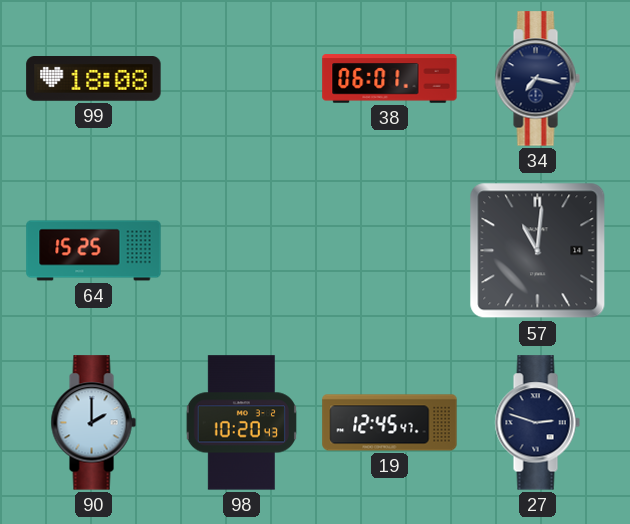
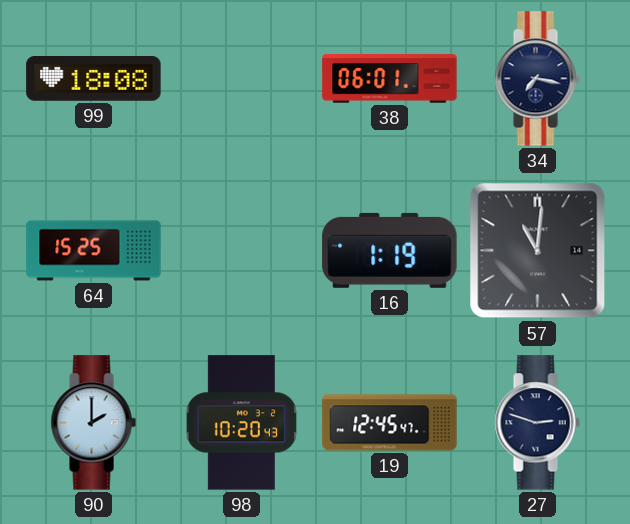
16: none -> 1:19 (390, 250)
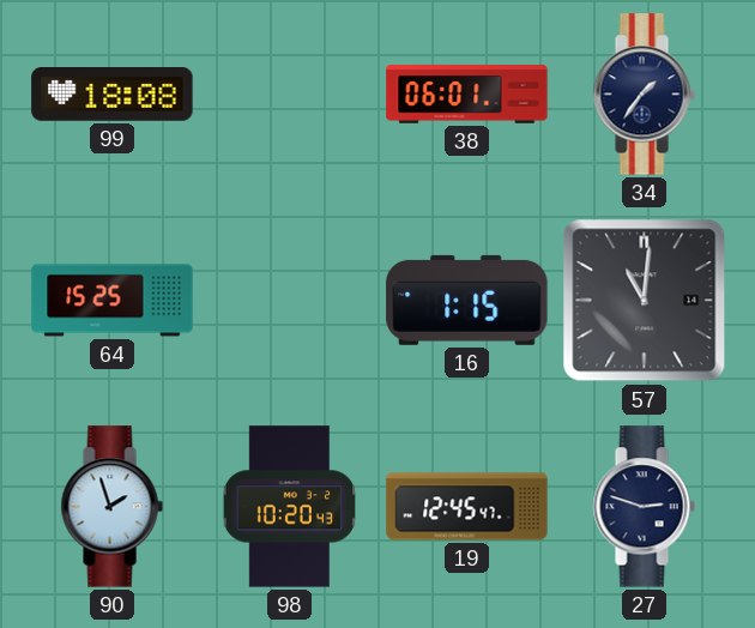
34: 7:17 -> 1:36 (644, 95)
16: 1:19 -> 1:15 (467, 300)
90: 2:00 -> 1:57 (111, 507)
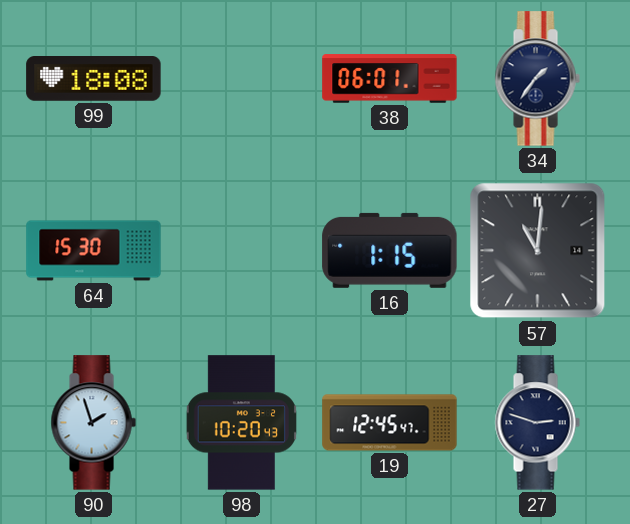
64: 15:25 -> 15:30 (94, 251)
